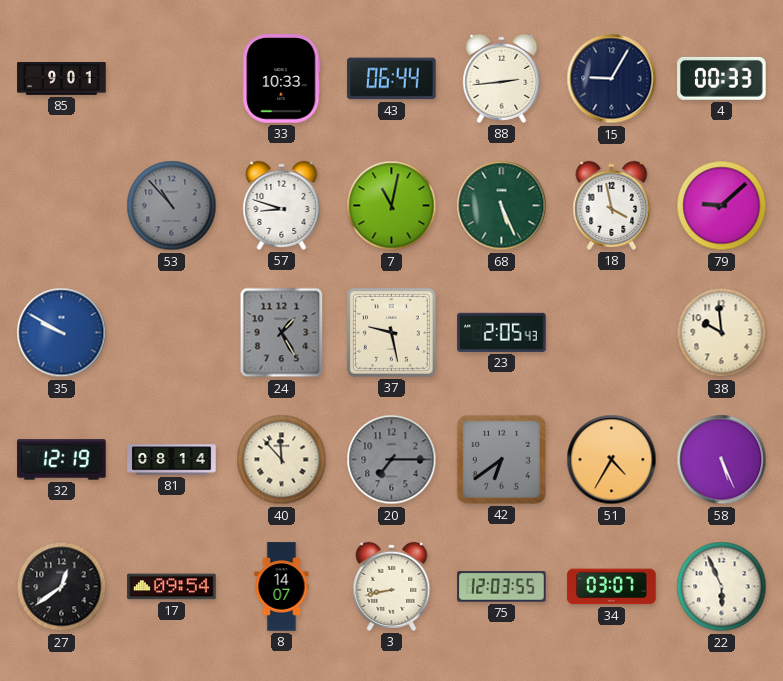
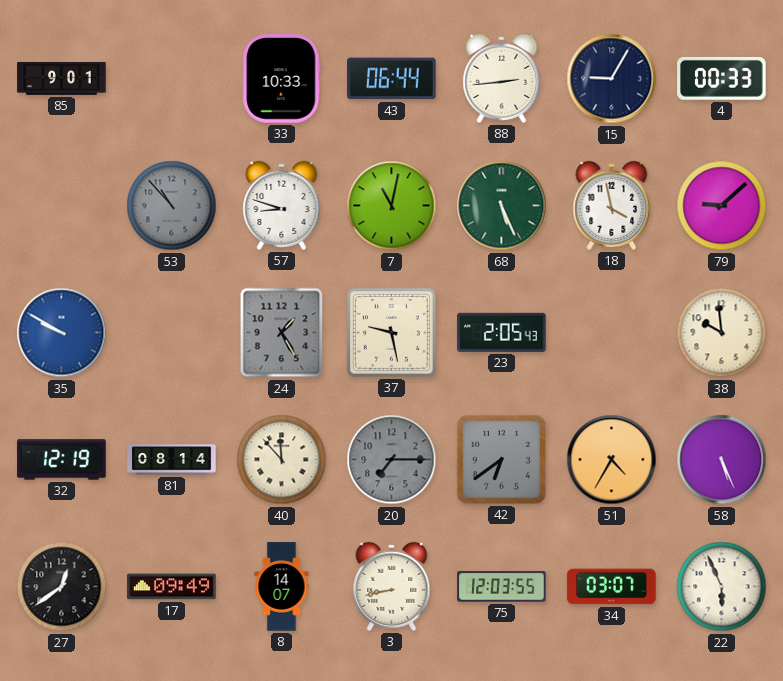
17: 09:54 -> 09:49 (172, 587)
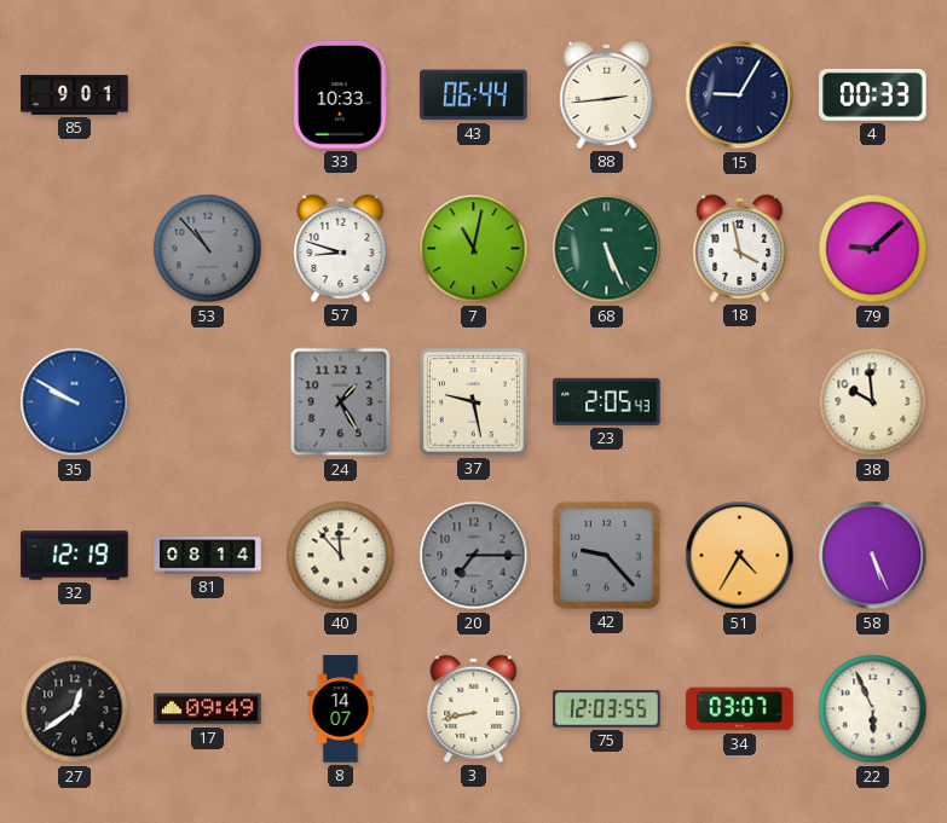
42: 6:39 -> 9:23 (606, 555)
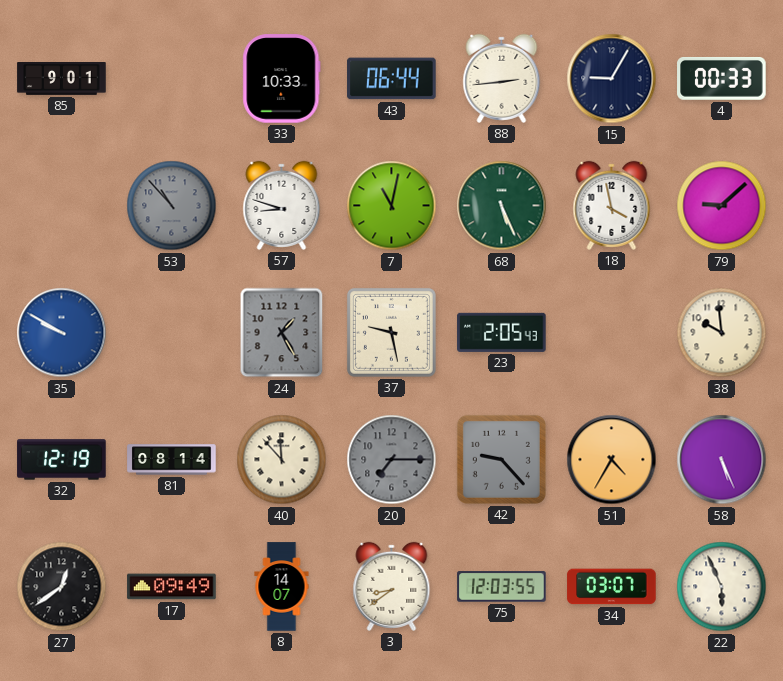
3: 8:43 -> 8:39 (392, 586)
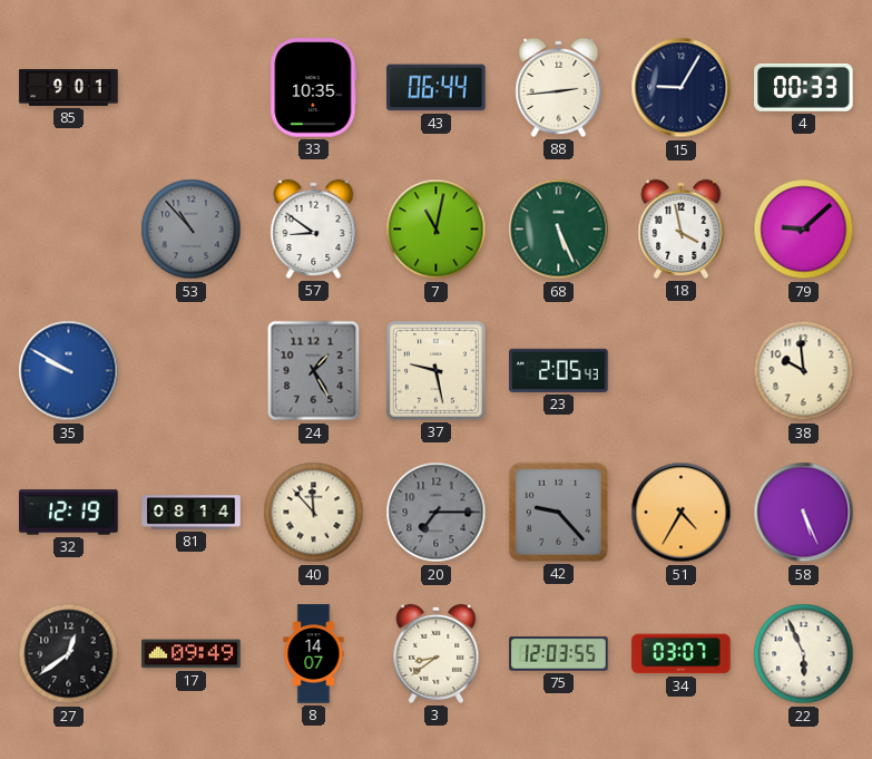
33: 10:33 -> 10:35 (314, 88)
57: 8:48 -> 8:51 (314, 228)
